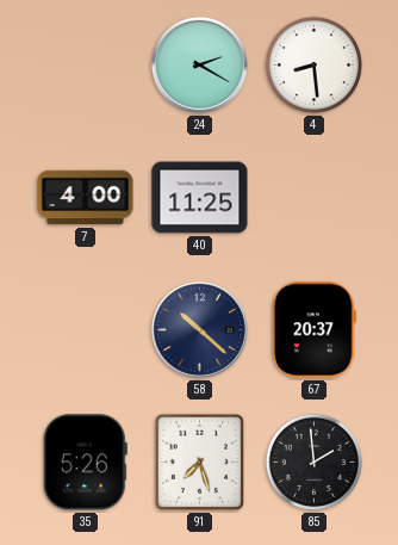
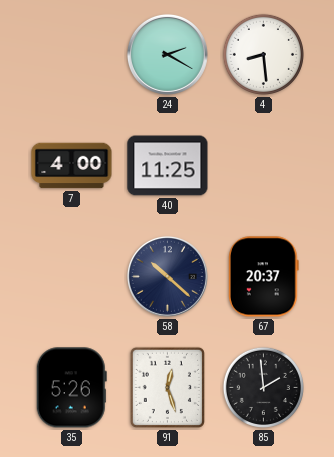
91: 7:27 -> 12:27 (167, 387)
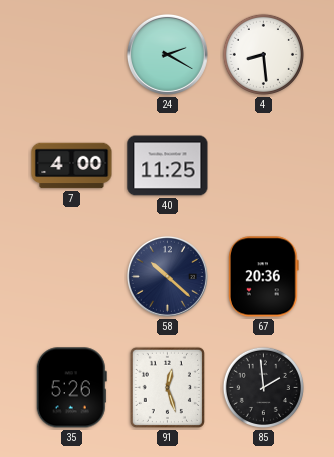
67: 20:37 -> 20:36 (264, 277)
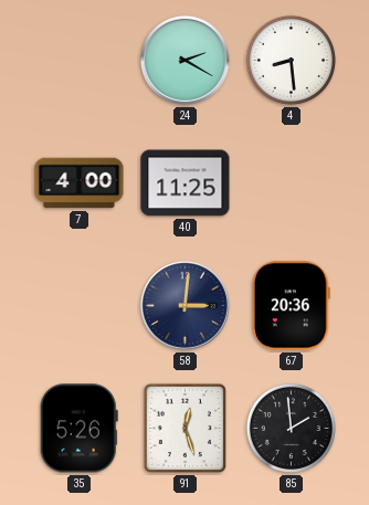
58: 10:22 -> 3:01 (184, 305)
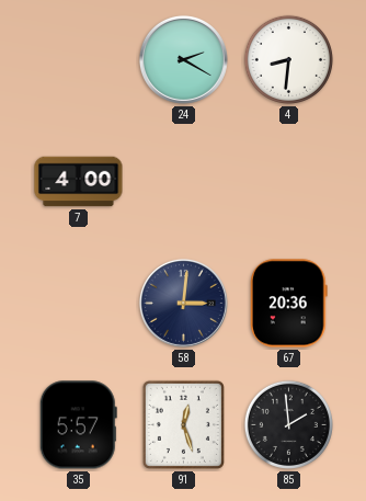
4: 8:29 -> 8:31 (288, 59)
40: 11:25 -> none (186, 183)
35: 5:26 -> 5:57 (78, 425)
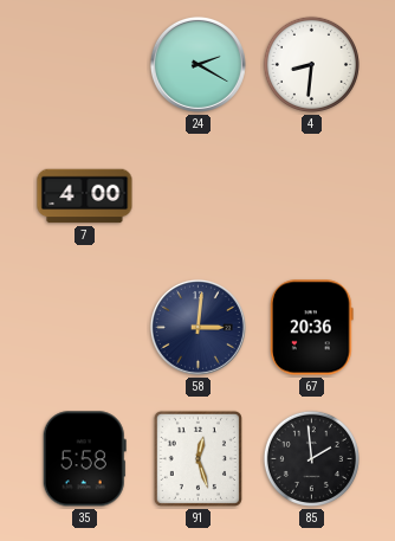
35: 5:57 -> 5:58 (84, 459)
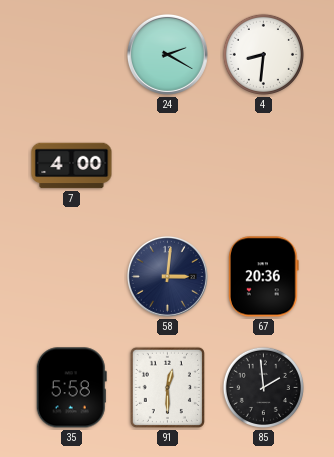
91: 12:27 -> 12:30 (167, 387)
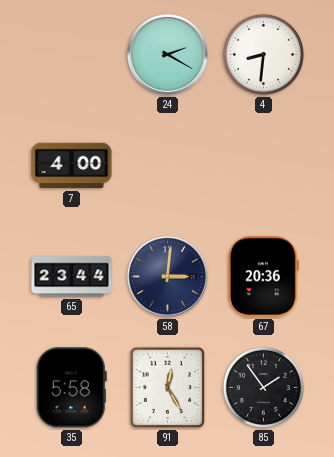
65: none -> 23:44 (72, 277)
91: 12:30 -> 12:25 (167, 387)
85: 1:59 -> 1:54 (263, 387)
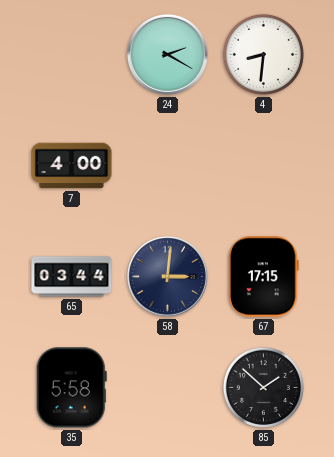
65: 23:44 -> 03:44 (72, 277)
67: 20:36 -> 17:15 (264, 277)
91: 12:25 -> none (167, 387)
85: 1:54 -> 1:52 (263, 387)
